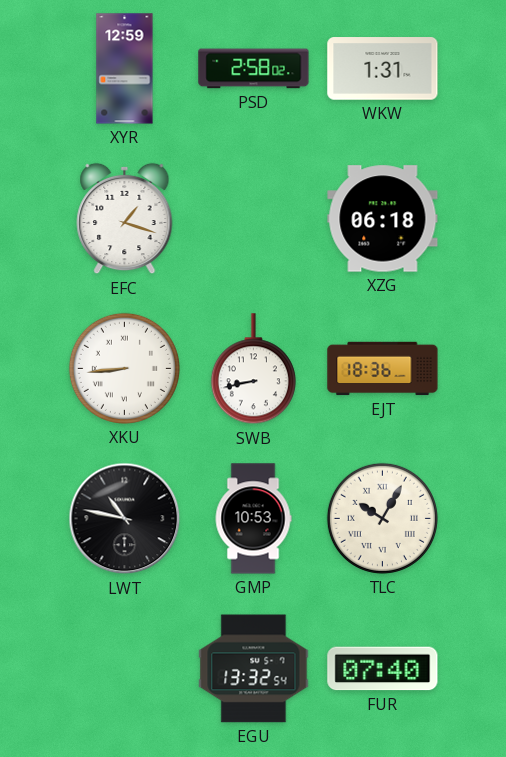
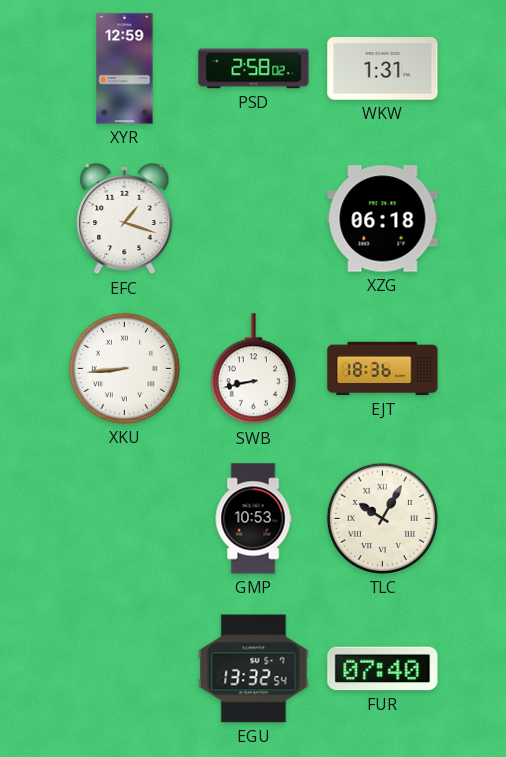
LWT: 10:47 -> none (125, 519)
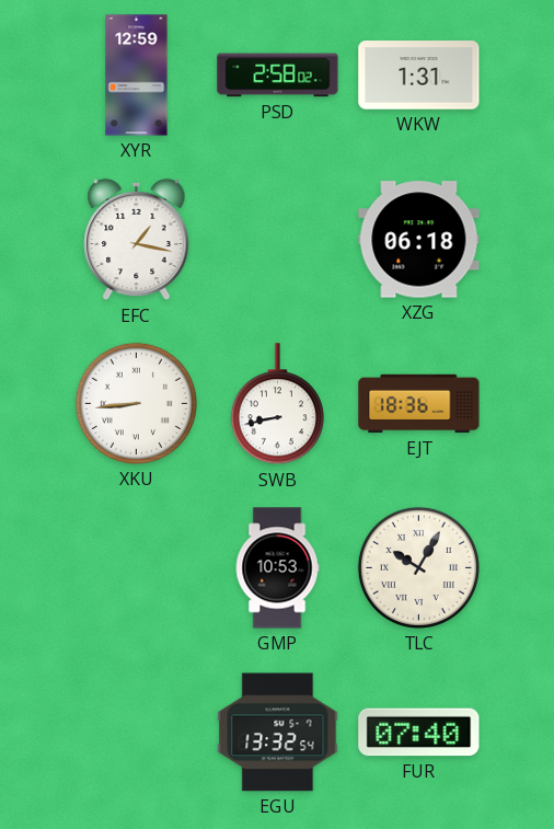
EFC: 1:18 -> 1:17 (137, 240)
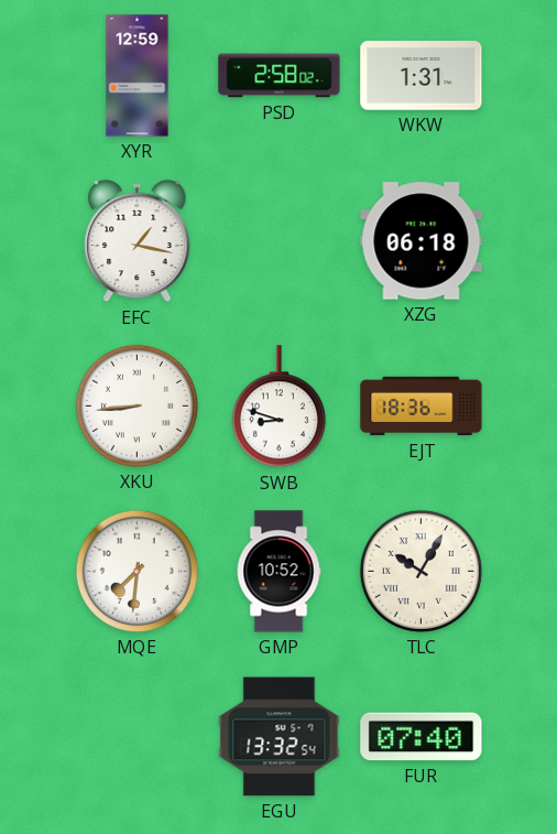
SWB: 8:43 -> 8:48 (278, 407)
MQE: none -> 7:31 (136, 571)
GMP: 10:53 -> 10:52 (278, 572)
